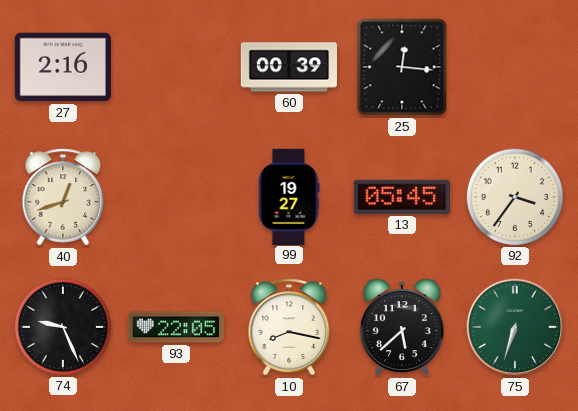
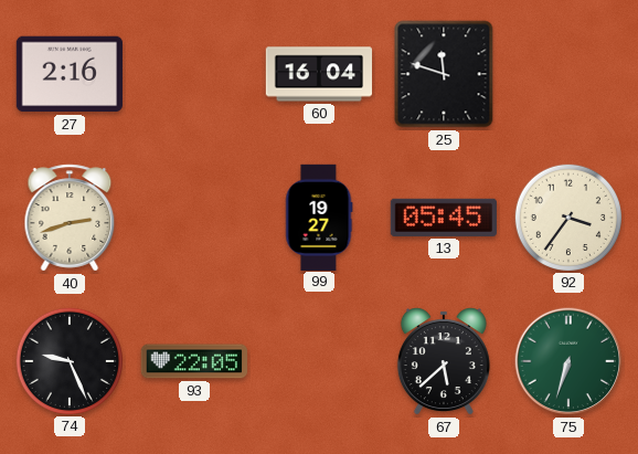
60: 00:39 -> 16:04 (318, 74)
25: 12:16 -> 11:48 (444, 74)
40: 12:42 -> 2:42 (70, 218)
10: 8:17 -> none (289, 327)
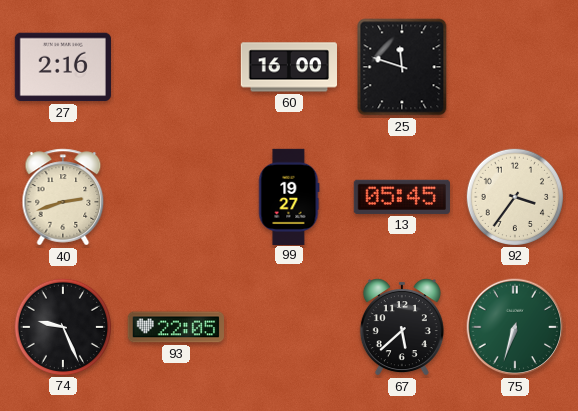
60: 16:04 -> 16:00 (288, 67)
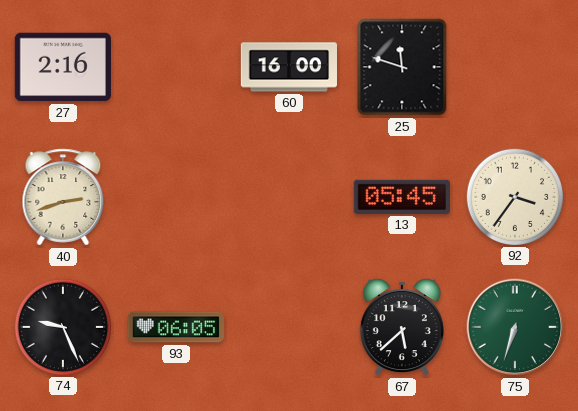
99: 19:27 -> none (289, 196)
93: 22:05 -> 06:05 (175, 327)
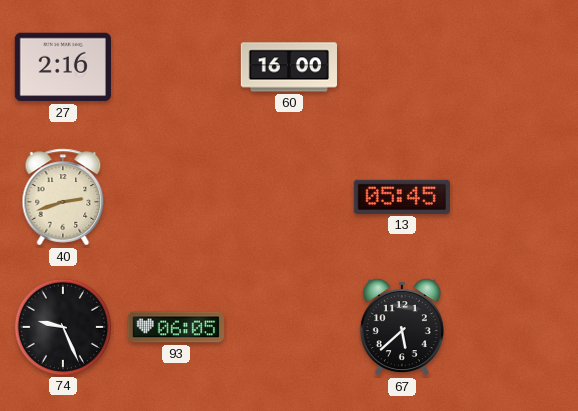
25: 11:48 -> none (402, 67)
92: 3:36 -> none (514, 196)
75: 6:33 -> none (515, 327)
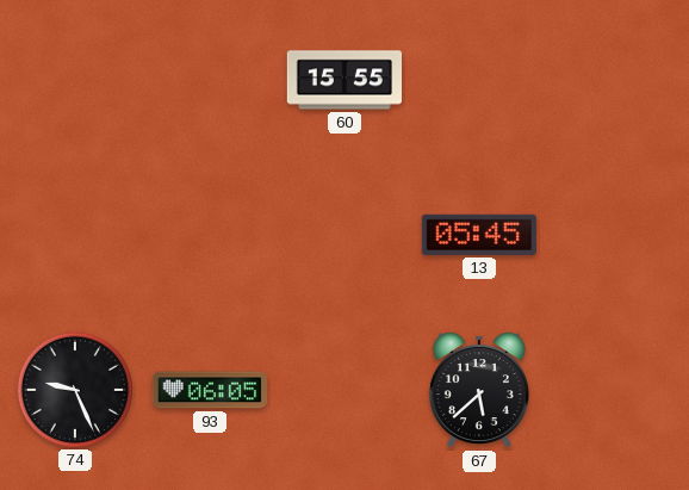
27: 2:16 -> none (63, 67)
60: 16:00 -> 15:55 (343, 80)
40: 2:42 -> none (63, 197)
